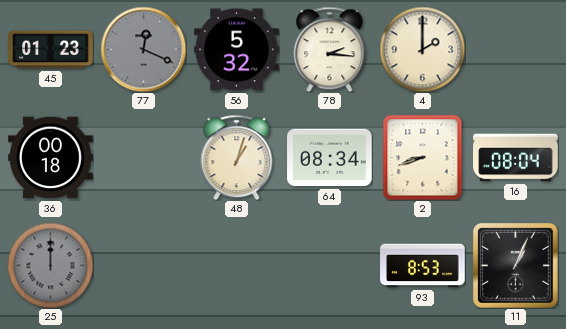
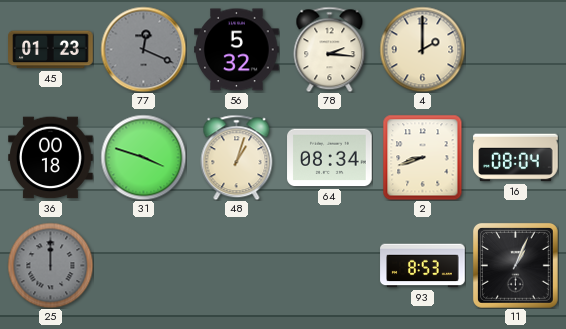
31: none -> 3:48 (143, 157)
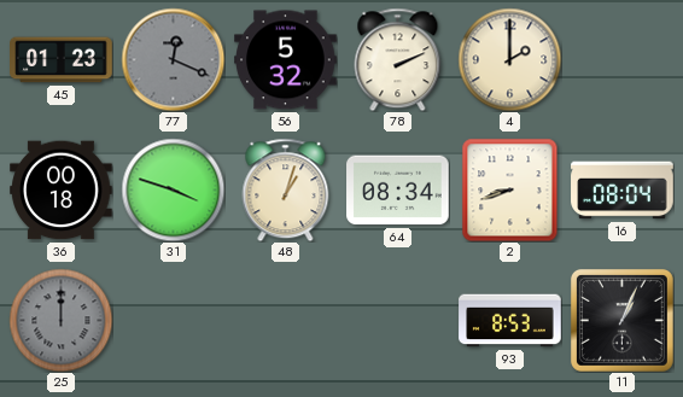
78: 2:16 -> 2:11 (398, 59)
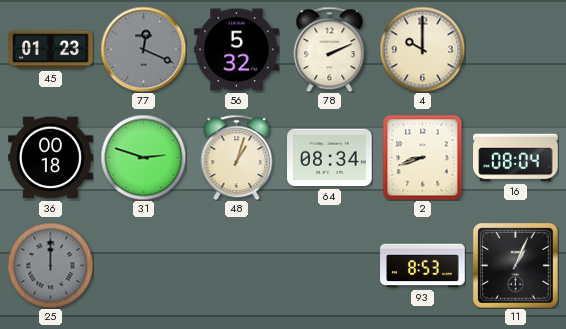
4: 2:00 -> 10:00 (422, 49)
31: 3:48 -> 2:48 (143, 157)
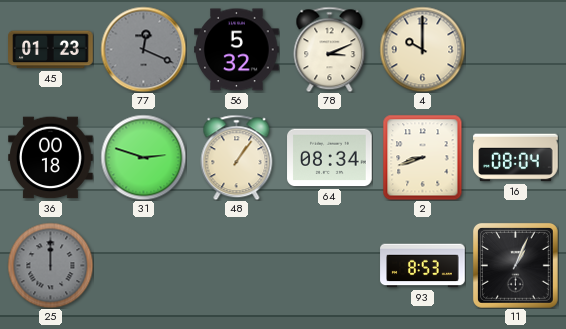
78: 2:11 -> 3:11 (330, 49)
48: 1:03 -> 1:06 (237, 157)
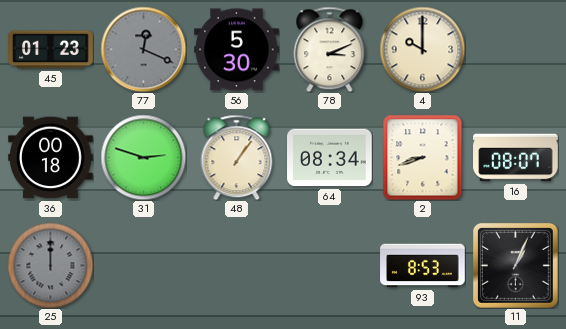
56: 5:32 -> 5:30 (237, 50)
16: 08:04 -> 08:07 (516, 158)
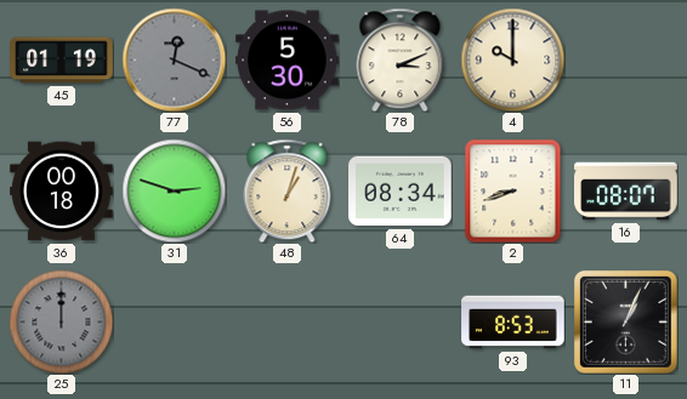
45: 01:23 -> 01:19 (62, 61)
48: 1:06 -> 1:03 (288, 190)
